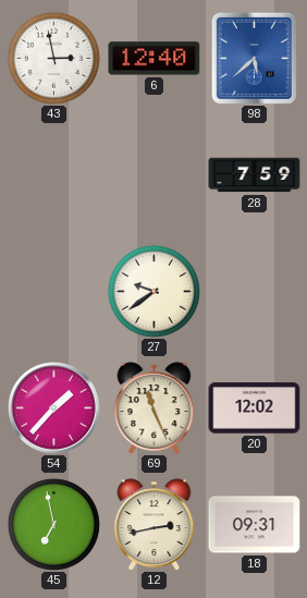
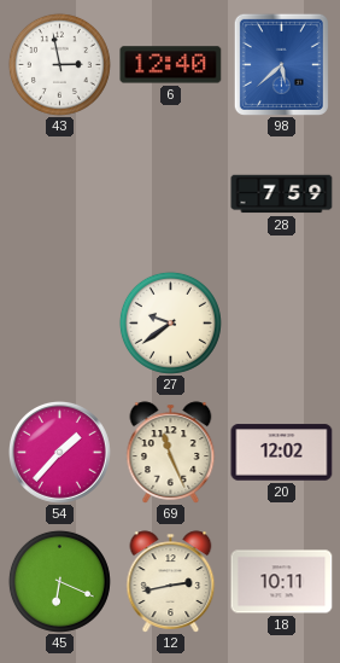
45: 6:58 -> 6:19 (59, 581)
18: 09:31 -> 10:11 (282, 582)
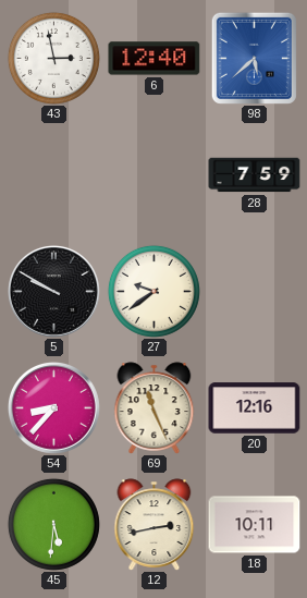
5: none -> 9:50 (53, 291)
54: 1:37 -> 8:37 (53, 407)
20: 12:02 -> 12:16 (255, 408)
45: 6:19 -> 5:31 (53, 524)
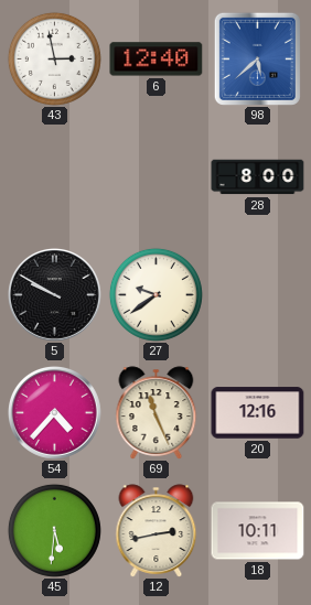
28: 7:59 -> 8:00 (258, 177)
54: 8:37 -> 4:37 (54, 412)
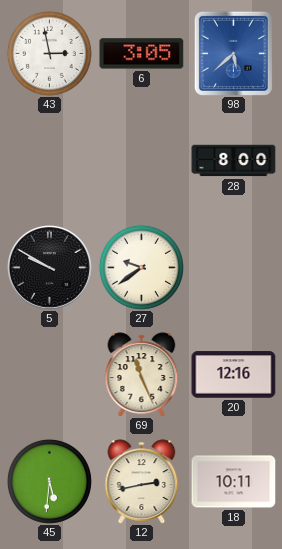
6: 12:40 -> 3:05 (142, 54)
54: 4:37 -> none (54, 412)
